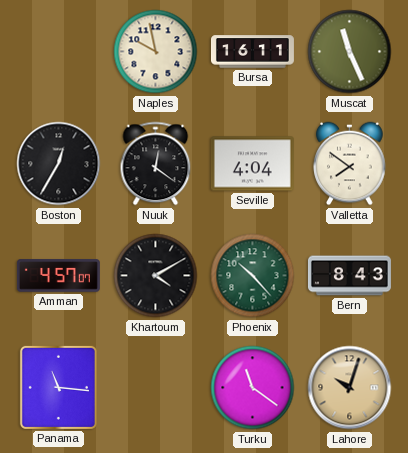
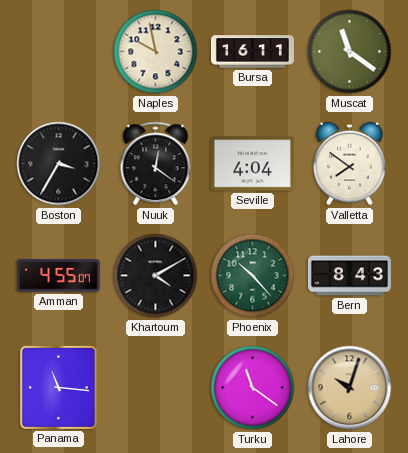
Muscat: 11:26 -> 11:21 (350, 52)
Boston: 12:35 -> 3:35 (59, 164)
Amman: 4:57 -> 4:55 (58, 276)
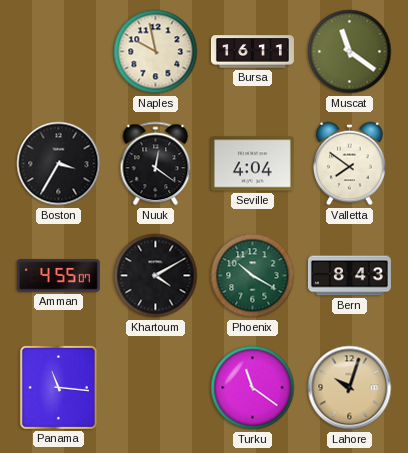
Phoenix: 10:23 -> 10:20 (253, 276)
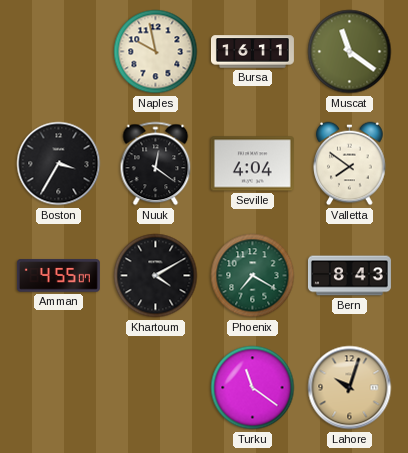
Phoenix: 10:20 -> 7:20 (253, 276)
Panama: 11:16 -> none (58, 387)
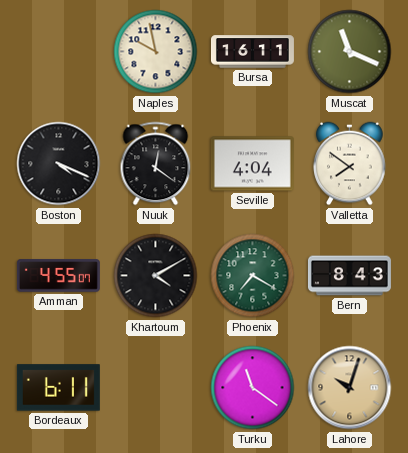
Muscat: 11:21 -> 11:19 (350, 52)
Boston: 3:35 -> 4:19 (59, 164)
Bordeaux: none -> 6:11 (58, 388)
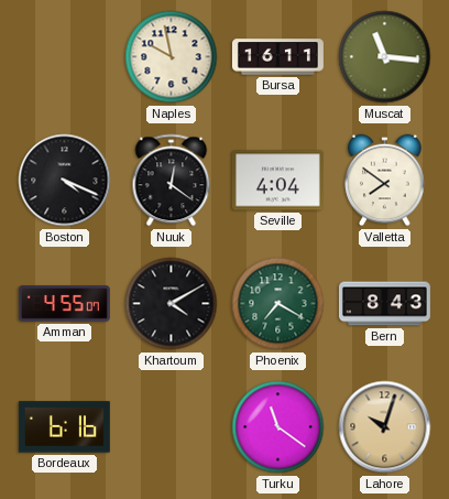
Muscat: 11:19 -> 11:16 (385, 57)
Bordeaux: 6:11 -> 6:16 (64, 427)
